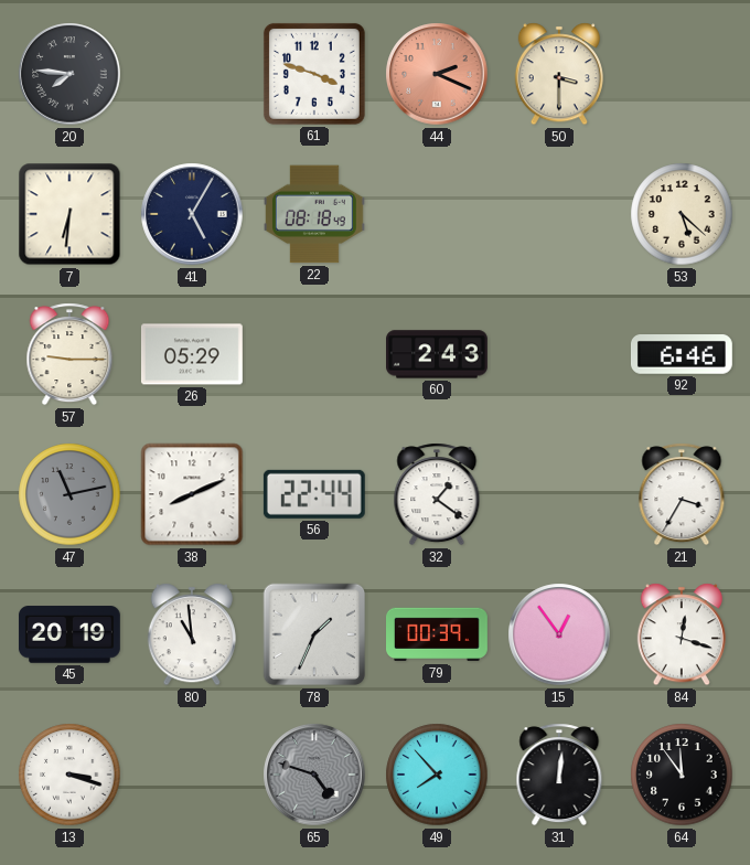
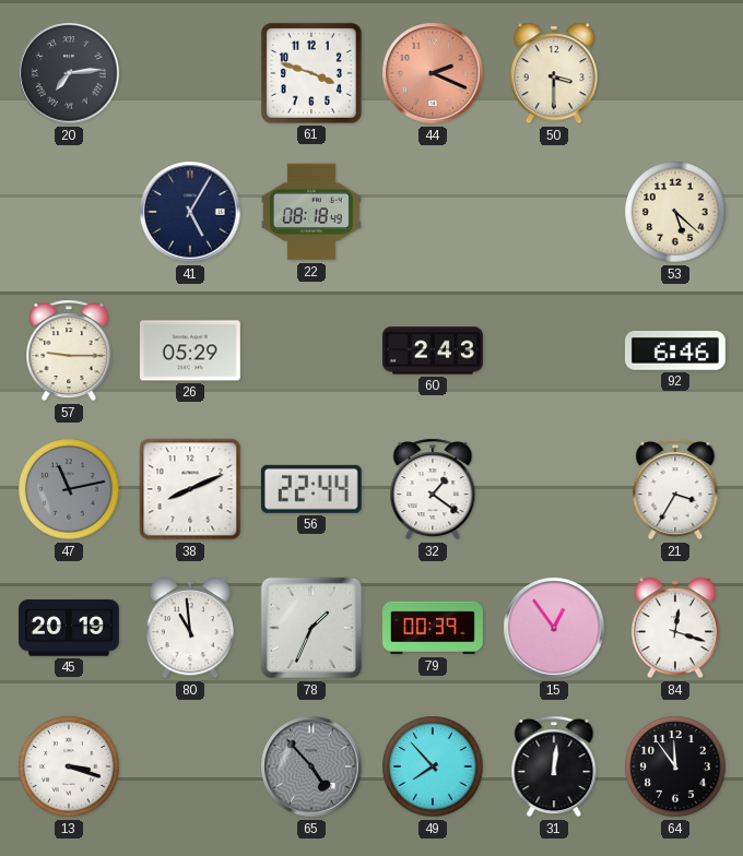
20: 7:46 -> 7:14 (69, 73)
7: 6:31 -> none (69, 214)
65: 4:48 -> 4:53 (311, 766)
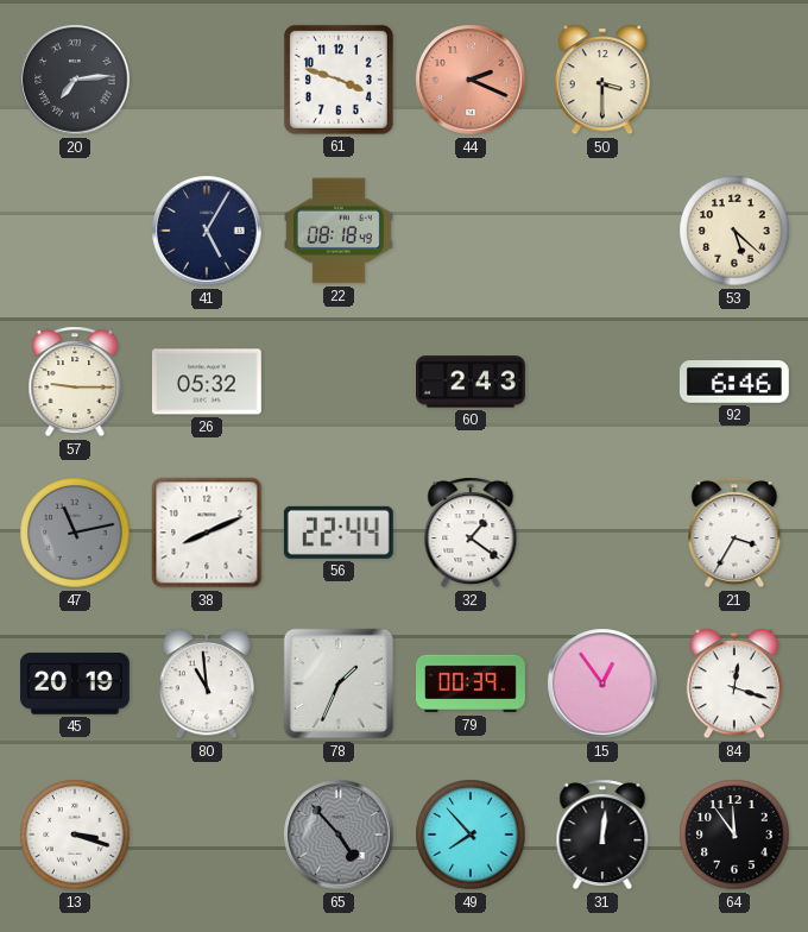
26: 05:29 -> 05:32 (207, 382)
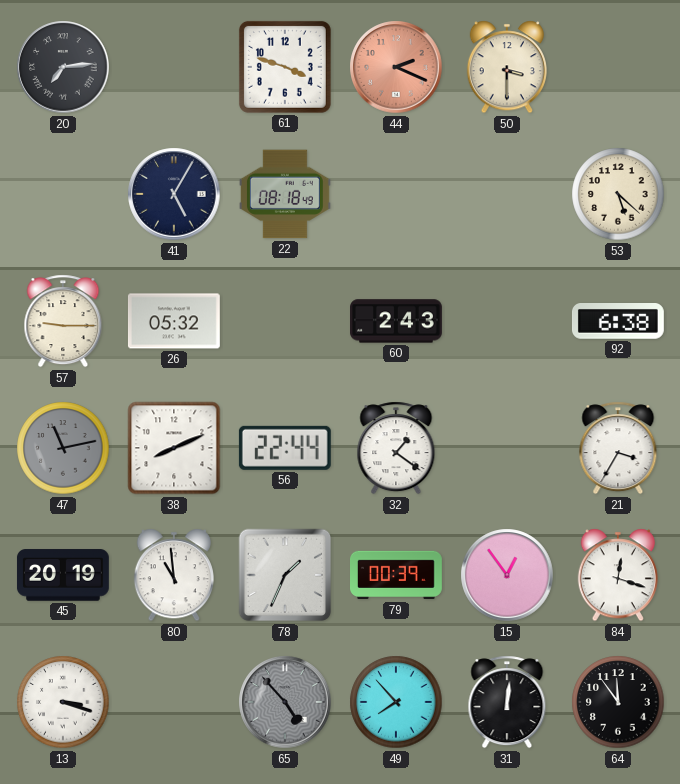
92: 6:46 -> 6:38 (618, 322)
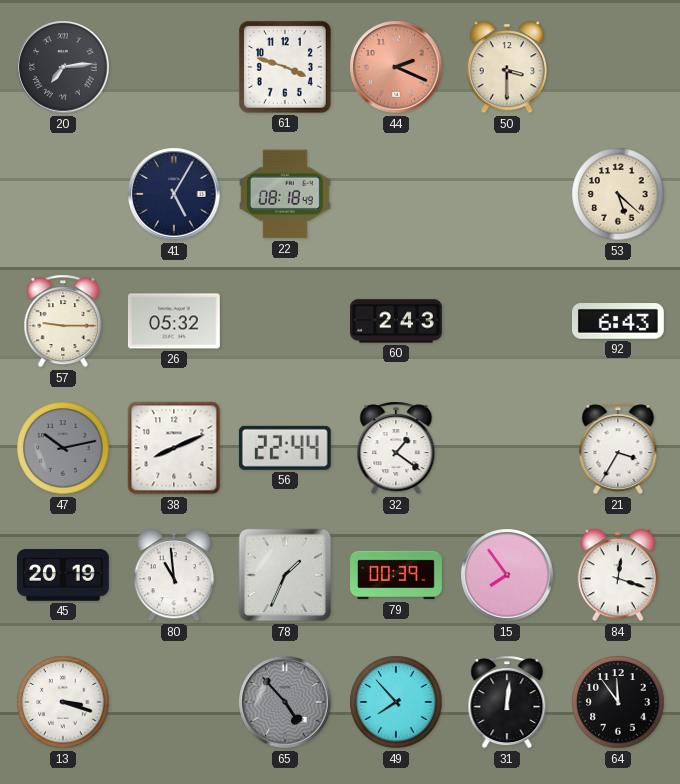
92: 6:38 -> 6:43 (618, 322)
47: 11:13 -> 10:13 (63, 448)
15: 12:54 -> 7:54 (507, 575)
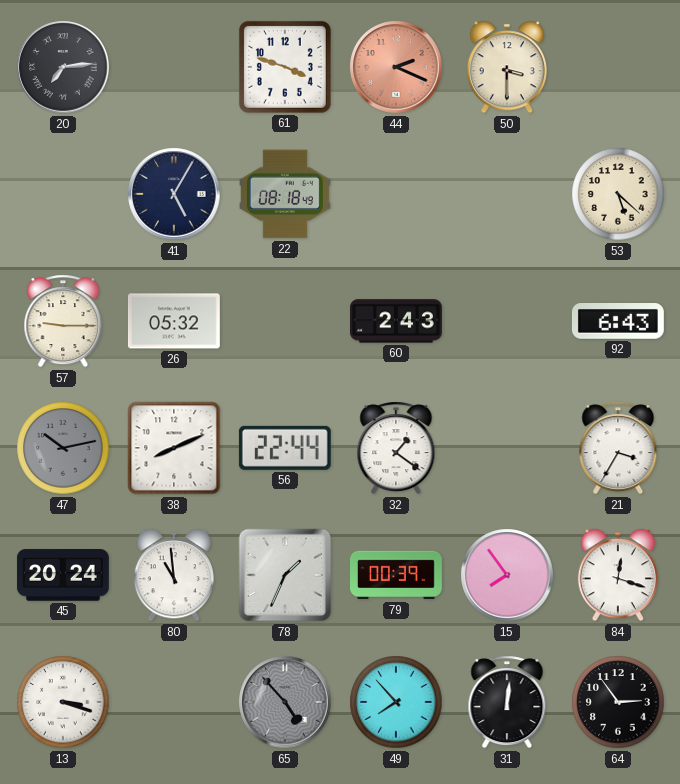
45: 20:19 -> 20:24 (63, 575)
64: 11:54 -> 2:54 (618, 702)
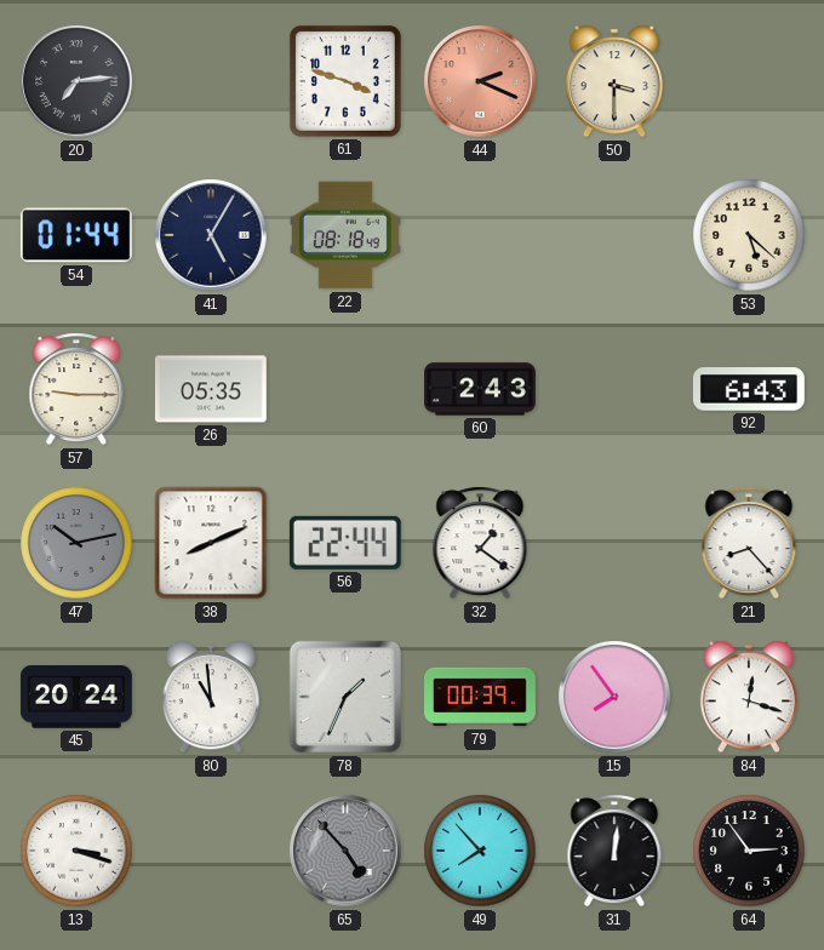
54: none -> 01:44 (76, 235)
26: 05:32 -> 05:35 (211, 389)
21: 3:35 -> 8:23 (749, 543)
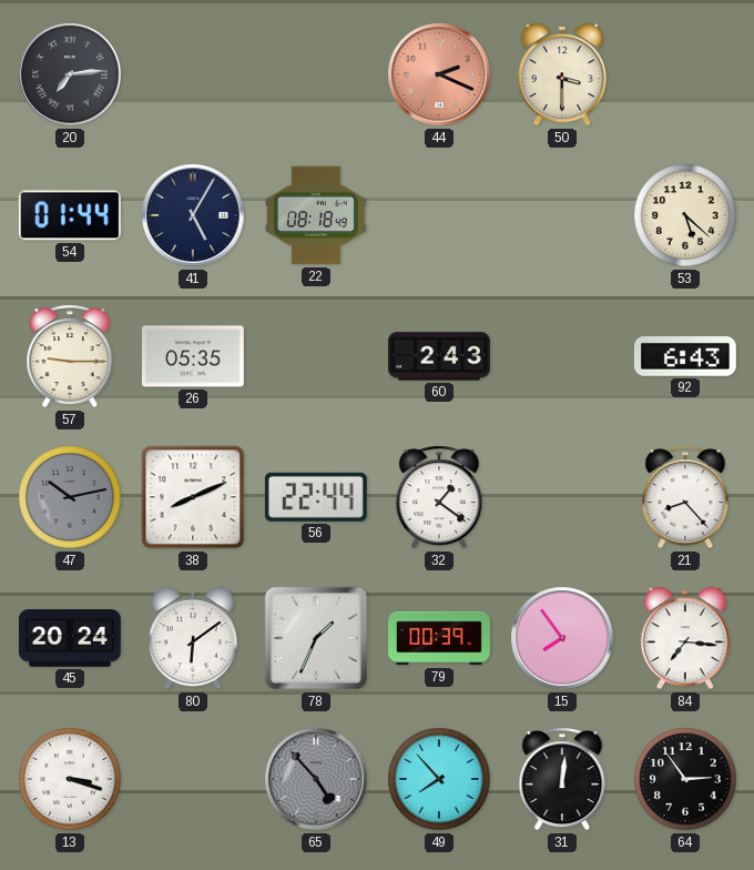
61: 3:48 -> none (345, 81)
80: 10:59 -> 6:09 (193, 638)
84: 12:18 -> 7:16 (685, 638)
